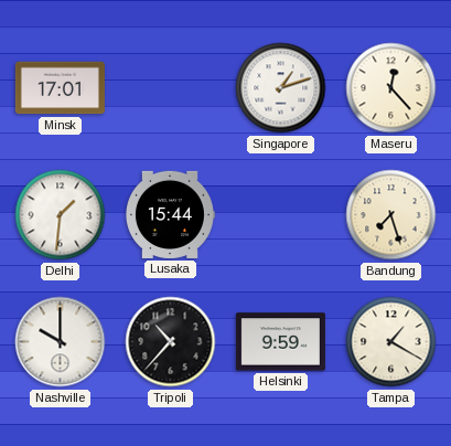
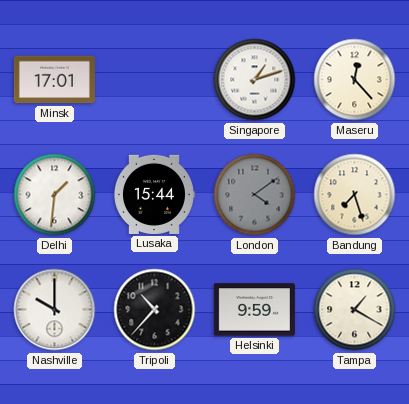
London: none -> 4:09 (255, 195)
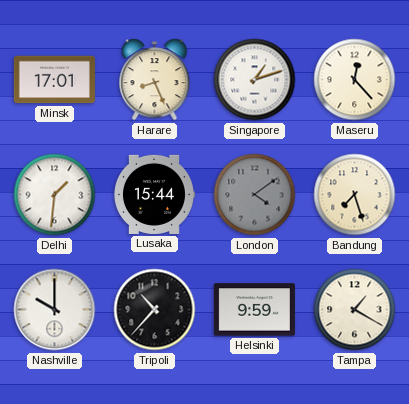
Harare: none -> 8:26 (155, 80)
